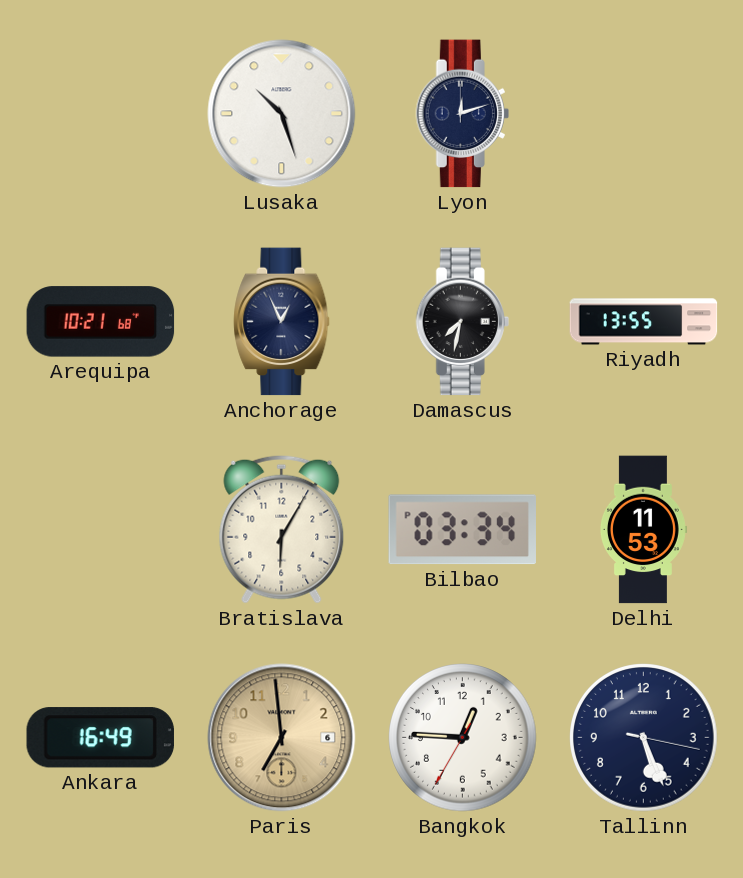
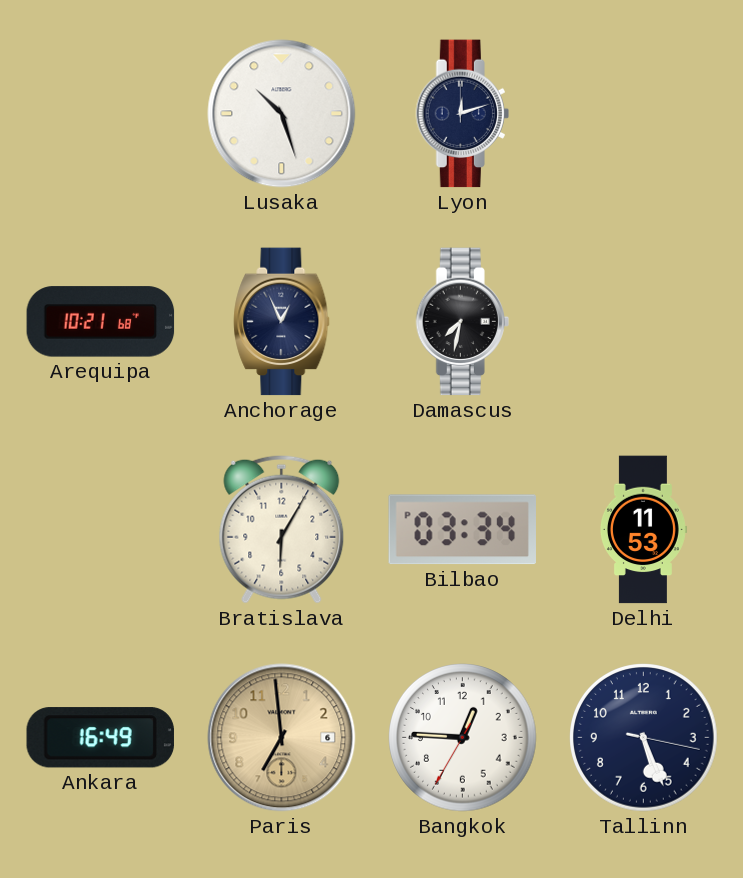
Riyadh: 13:55 -> none (644, 322)
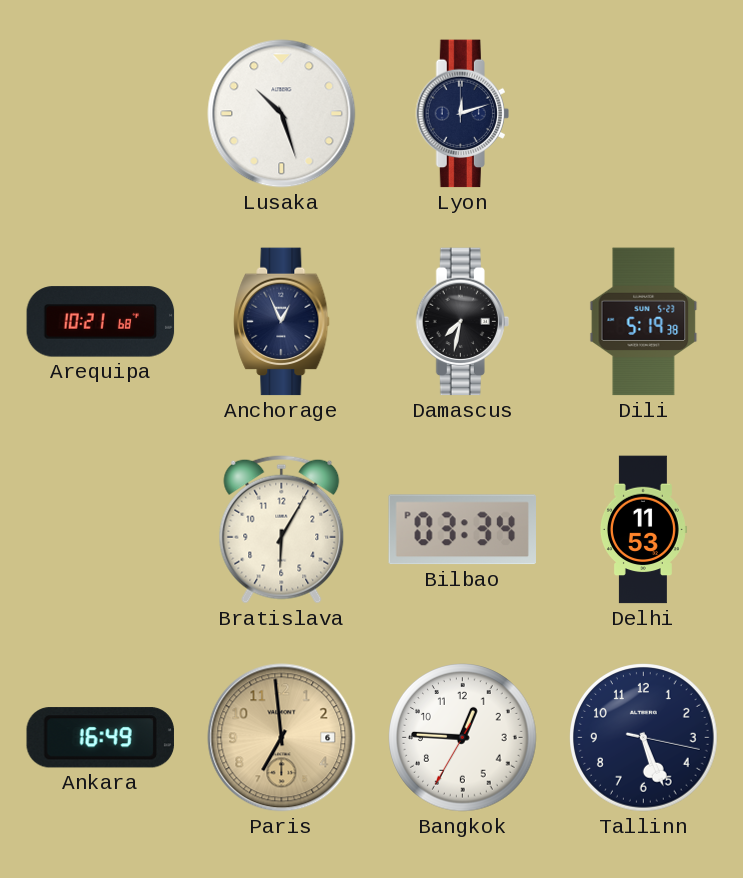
Dili: none -> 5:19 (644, 322)
